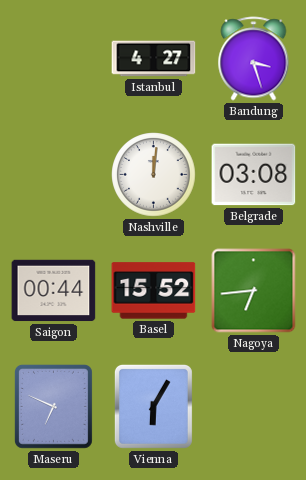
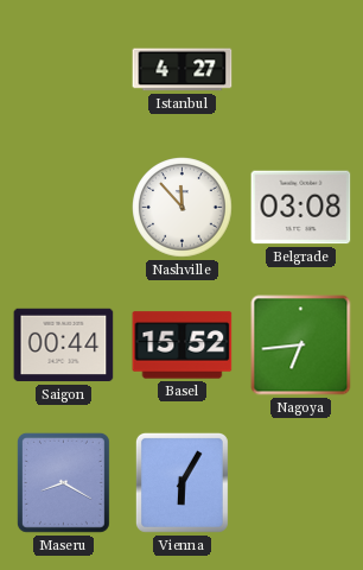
Bandung: 3:27 -> none (254, 59)
Nashville: 12:01 -> 11:53 (183, 208)
Maseru: 6:49 -> 8:20 (63, 482)
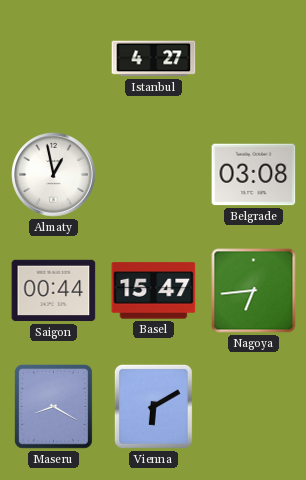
Almaty: none -> 12:58 (54, 175)
Nashville: 11:53 -> none (183, 208)
Basel: 15:52 -> 15:47 (154, 291)
Vienna: 6:05 -> 6:10 (153, 406)
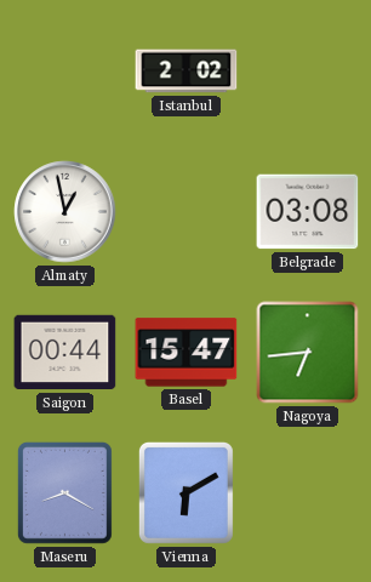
Istanbul: 4:27 -> 2:02 (187, 72)
